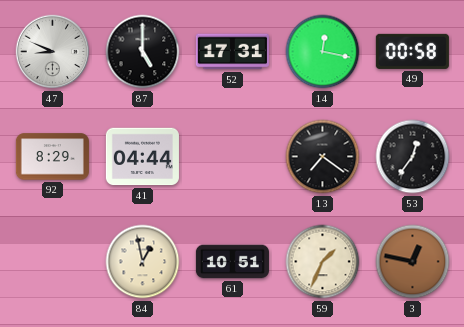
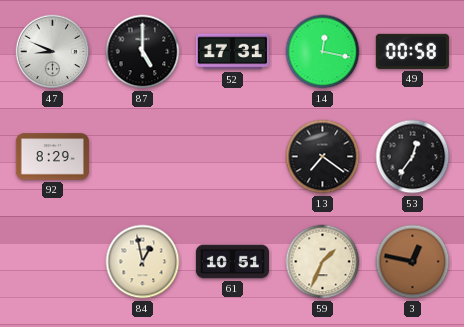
41: 04:44 -> none (142, 157)
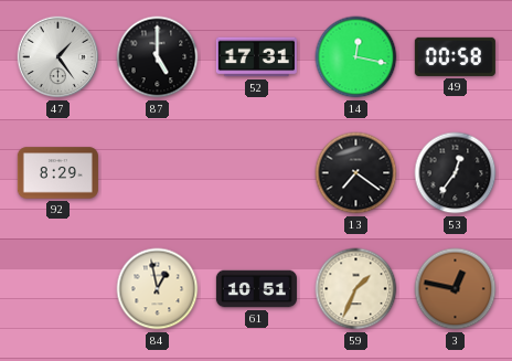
47: 8:49 -> 1:24 (58, 57)
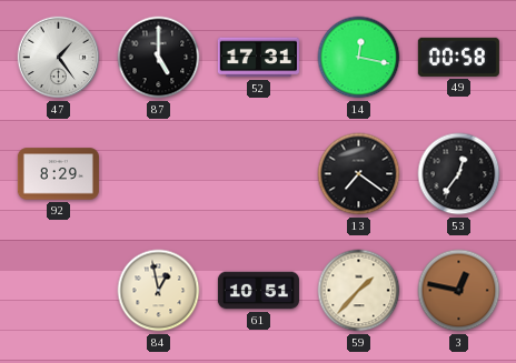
59: 1:34 -> 1:37 (359, 291)
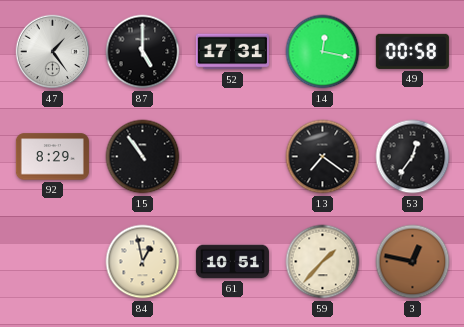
15: none -> 10:54 (143, 157)
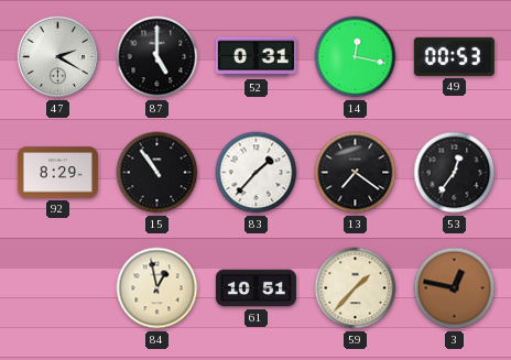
47: 1:24 -> 2:20 (58, 57)
52: 17:31 -> 0:31 (255, 57)
49: 00:58 -> 00:53 (454, 56)
83: none -> 1:37 (257, 173)
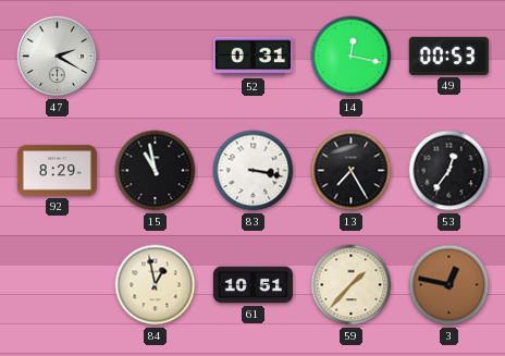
87: 5:00 -> none (157, 57)
15: 10:54 -> 10:58 (156, 171)
83: 1:37 -> 3:17 (254, 171)
13: 7:21 -> 7:25 (352, 171)
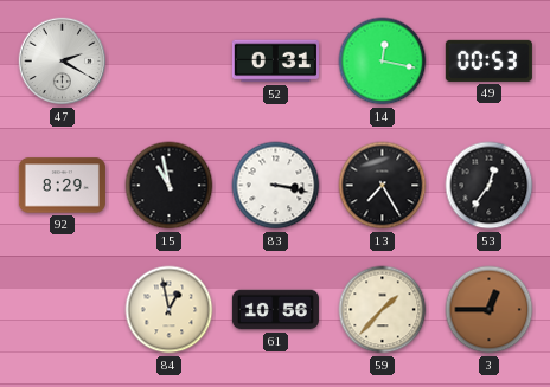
61: 10:51 -> 10:56 (275, 310)
3: 12:47 -> 12:45 (490, 310)
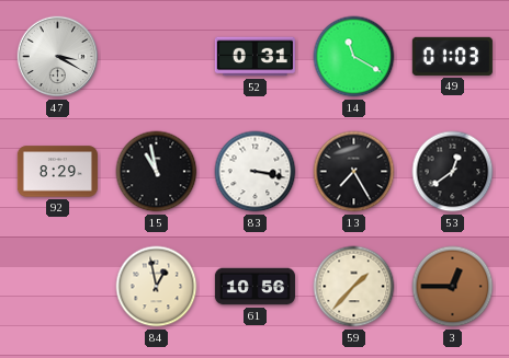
47: 2:20 -> 3:20 (58, 57)
14: 12:17 -> 11:20 (354, 57)
49: 00:53 -> 01:03 (452, 56)
53: 12:36 -> 12:39 (453, 172)
